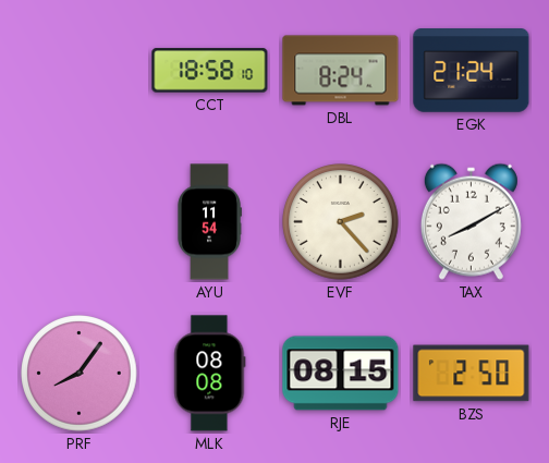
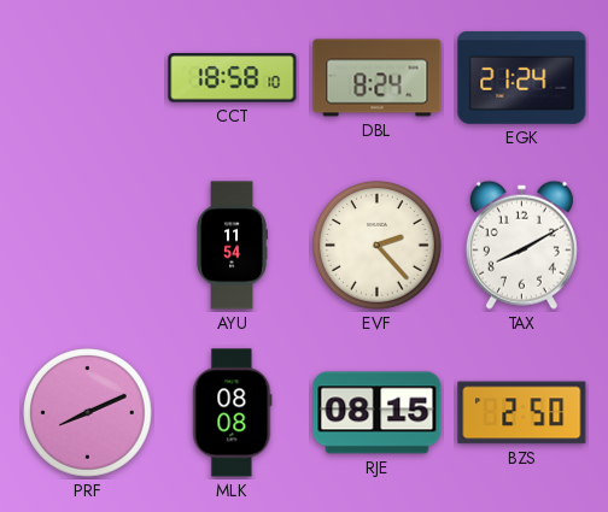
PRF: 8:06 -> 8:11 (88, 413)
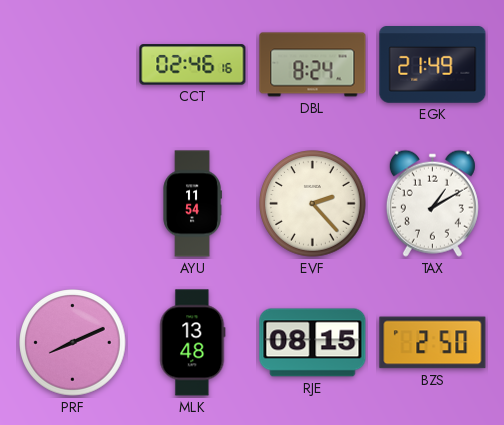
CCT: 18:58 -> 02:46 (193, 65)
EGK: 21:24 -> 21:49 (433, 65)
TAX: 8:10 -> 1:10 (432, 203)
MLK: 08:08 -> 13:48 (193, 343)
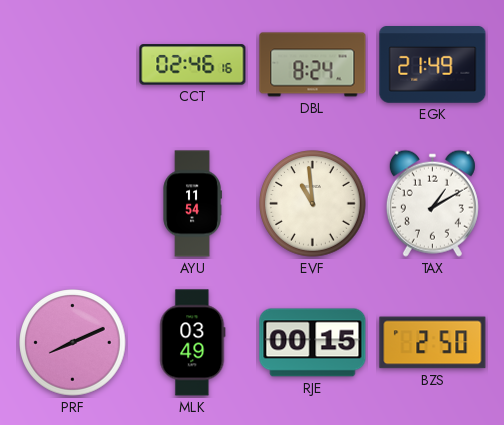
EVF: 2:23 -> 10:59 (313, 204)
MLK: 13:48 -> 03:49 (193, 343)
RJE: 08:15 -> 00:15 (313, 343)
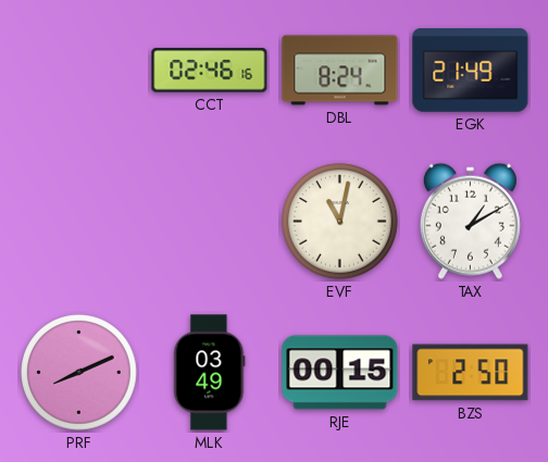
AYU: 11:54 -> none (192, 204)
EVF: 10:59 -> 11:02 (340, 222)
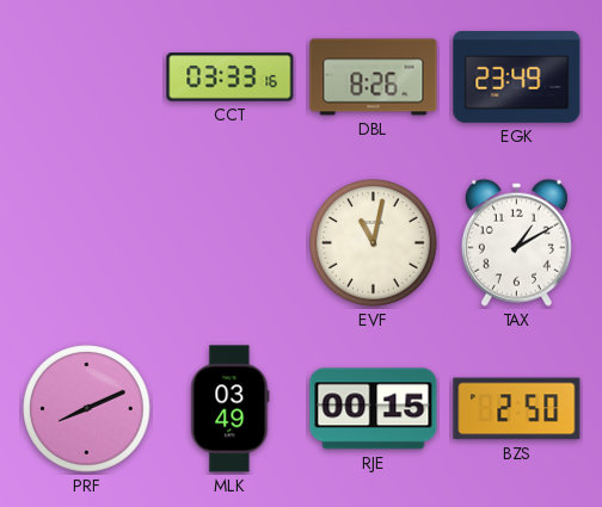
CCT: 02:46 -> 03:33 (231, 78)
DBL: 8:24 -> 8:26 (374, 78)
EGK: 21:49 -> 23:49 (517, 78)
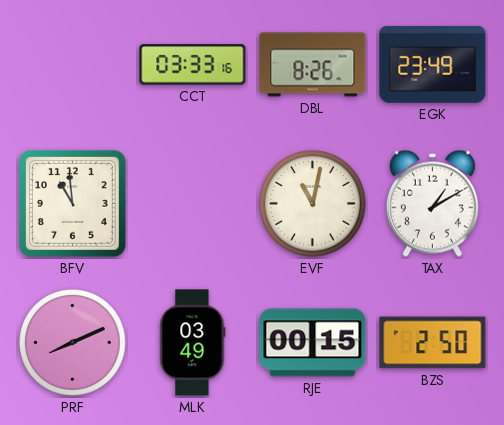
BFV: none -> 10:59 (72, 203)
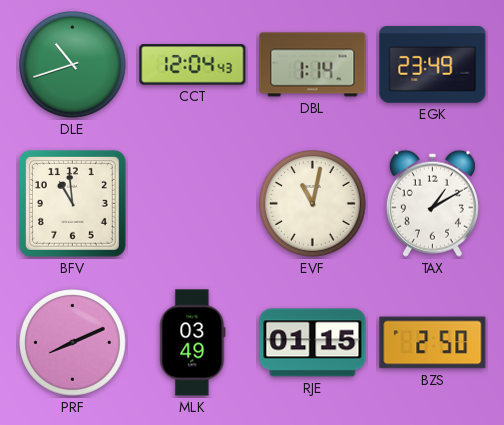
DLE: none -> 10:42 (73, 65)
CCT: 03:33 -> 12:04 (193, 65)
DBL: 8:26 -> 1:14 (313, 65)
RJE: 00:15 -> 01:15 (313, 343)
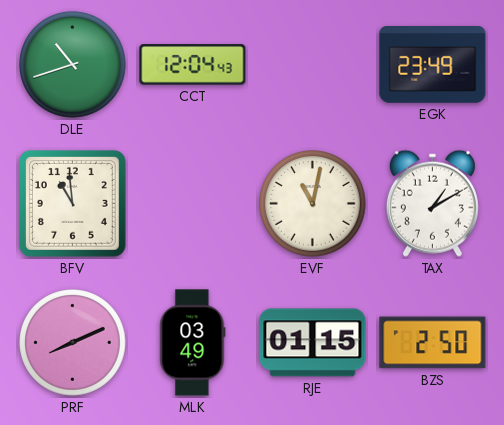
DBL: 1:14 -> none (313, 65)
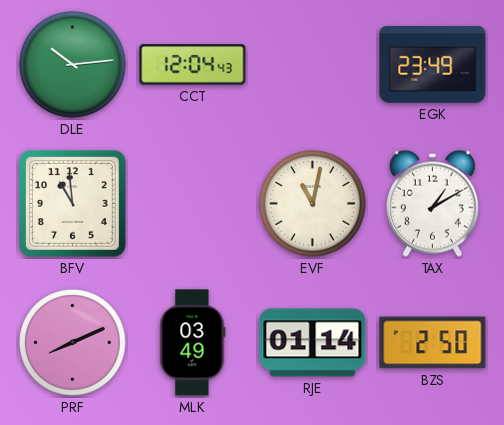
DLE: 10:42 -> 10:14 (73, 65)
RJE: 01:15 -> 01:14 (313, 343)
